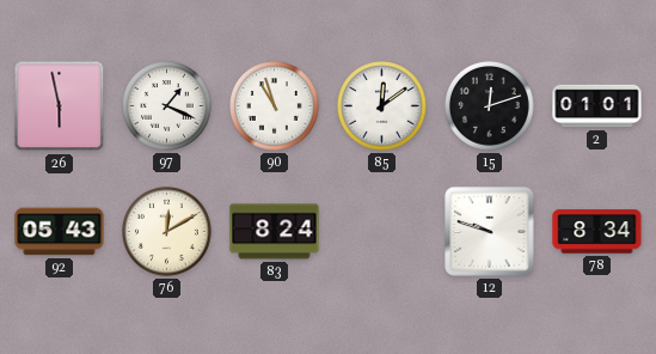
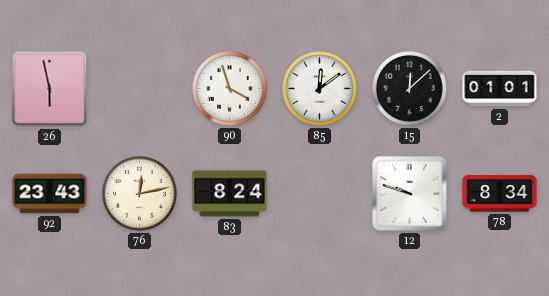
97: 1:19 -> none (167, 106)
90: 10:57 -> 3:57 (230, 89)
15: 12:12 -> 12:08 (410, 89)
92: 05:43 -> 23:43 (50, 194)
76: 12:10 -> 12:13 (140, 194)
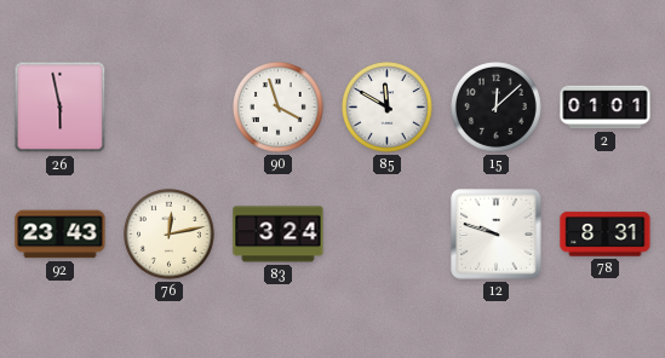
85: 12:09 -> 11:50 (388, 108)
83: 8:24 -> 3:24 (279, 235)
78: 8:34 -> 8:31 (606, 235)
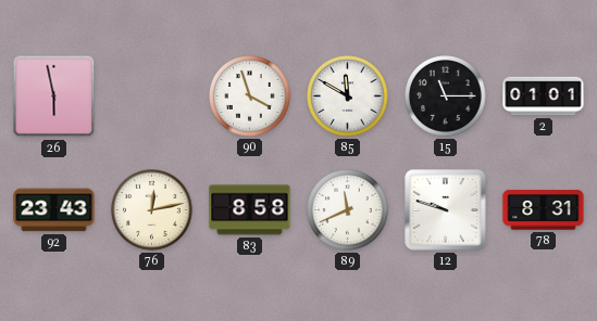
15: 12:08 -> 11:15 (446, 97)
83: 3:24 -> 8:58 (250, 210)
89: none -> 11:41 (348, 210)
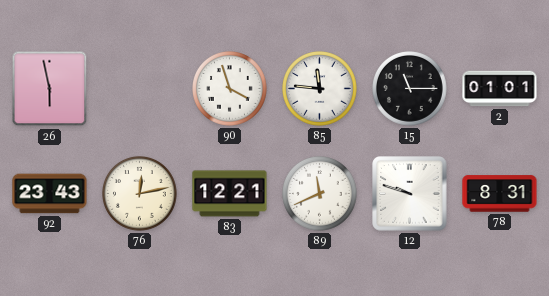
85: 11:50 -> 11:46 (320, 89)
83: 8:58 -> 12:21 (230, 194)
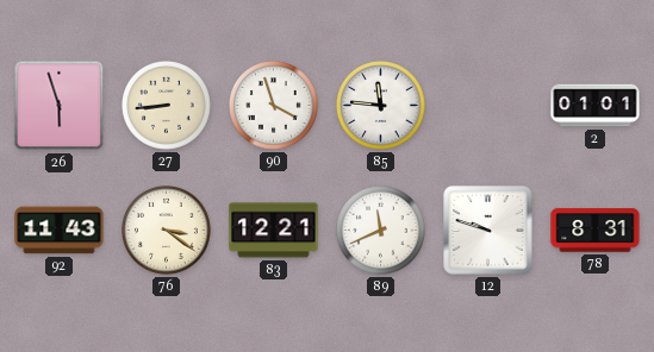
26: 5:58 -> 5:57 (60, 106)
27: none -> 8:44 (167, 106)
15: 11:15 -> none (410, 89)
92: 23:43 -> 11:43 (60, 231)
76: 12:13 -> 3:21 (167, 231)
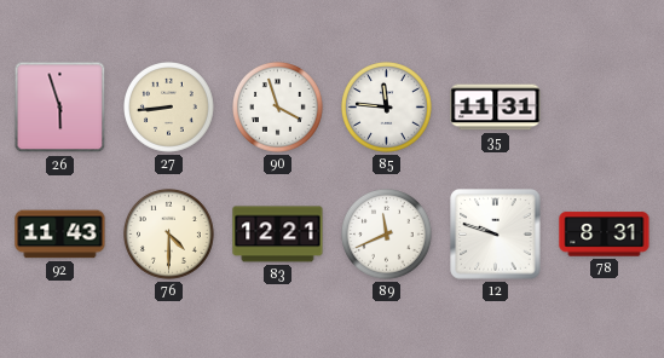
35: none -> 11:31 (496, 108)
2: 01:01 -> none (596, 106)
76: 3:21 -> 4:30 (169, 235)
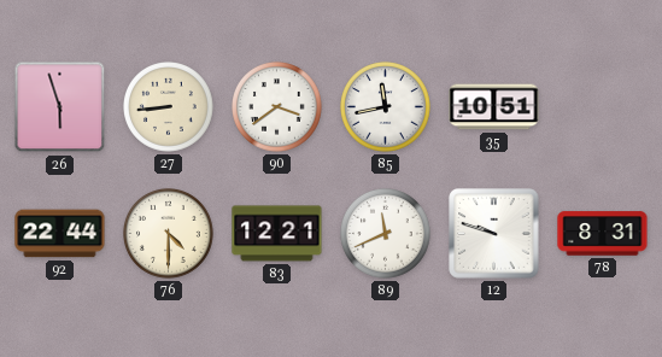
90: 3:57 -> 3:39 (277, 107)
85: 11:46 -> 11:43 (386, 107)
35: 11:31 -> 10:51 (494, 107)
92: 11:43 -> 22:44 (60, 234)
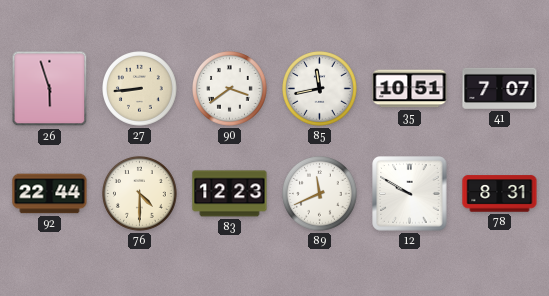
41: none -> 7:07 (500, 88)
83: 12:21 -> 12:23 (230, 194)
12: 9:48 -> 9:50 (410, 194)
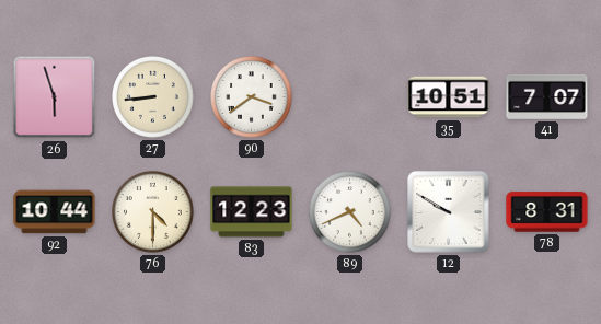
85: 11:43 -> none (320, 89)
92: 22:44 -> 10:44 (55, 212)
89: 11:41 -> 4:41 (350, 212)
